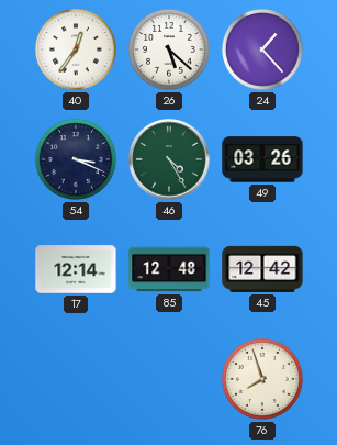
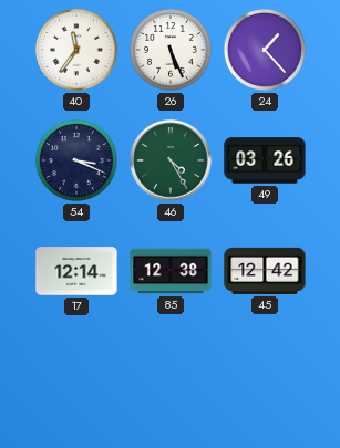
40: 12:36 -> 11:36 (76, 50)
26: 5:22 -> 5:26 (171, 50)
85: 12:48 -> 12:38 (171, 271)
76: 7:57 -> none (262, 379)
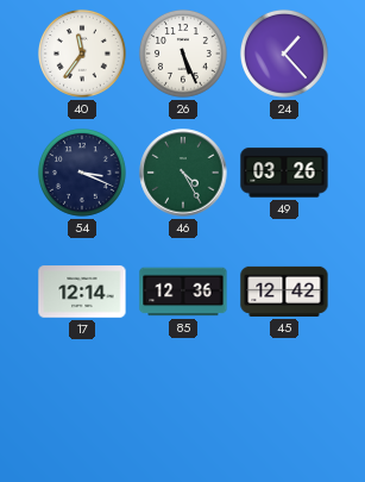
85: 12:38 -> 12:36 (183, 292)
